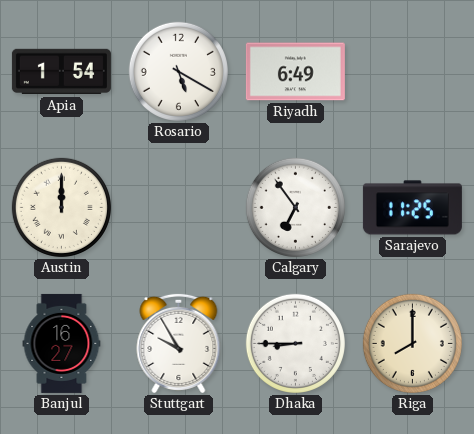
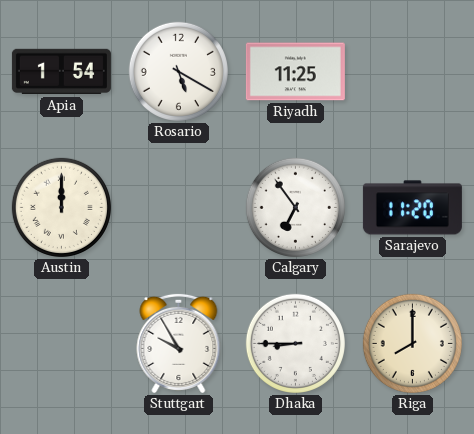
Riyadh: 6:49 -> 11:25 (295, 72)
Sarajevo: 11:25 -> 11:20 (412, 208)
Banjul: 16:27 -> none (62, 343)
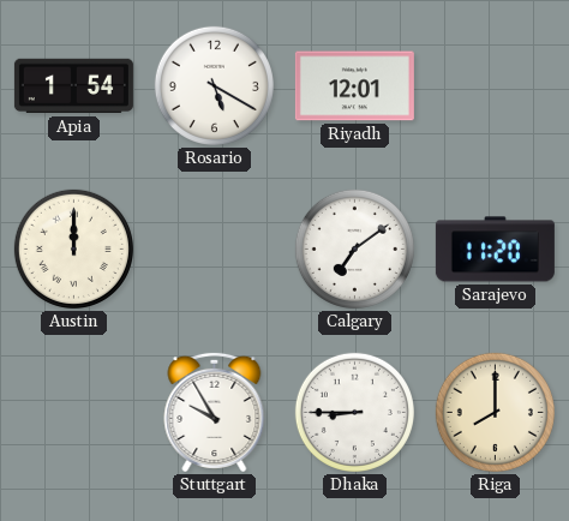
Riyadh: 11:25 -> 12:01 (354, 86)
Calgary: 6:54 -> 7:09 (354, 248)
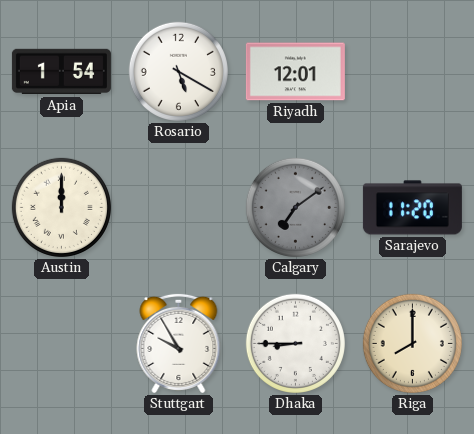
Calgary dial: white -> grey (295, 207)
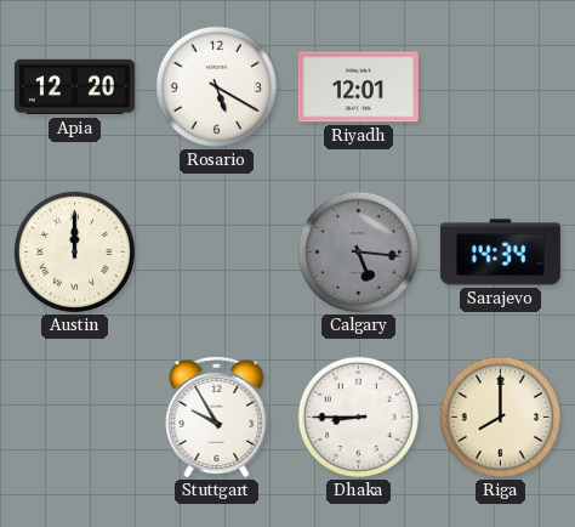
Apia: 1:54 -> 12:20 (74, 87)
Calgary: 7:09 -> 5:16 (358, 251)
Sarajevo: 11:20 -> 14:34 (500, 253)
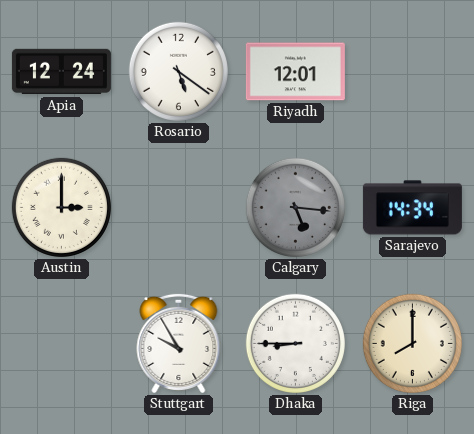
Apia: 12:20 -> 12:24 (61, 72)
Rosario: 5:20 -> 5:21 (178, 71)
Austin: 12:00 -> 3:00 (61, 207)
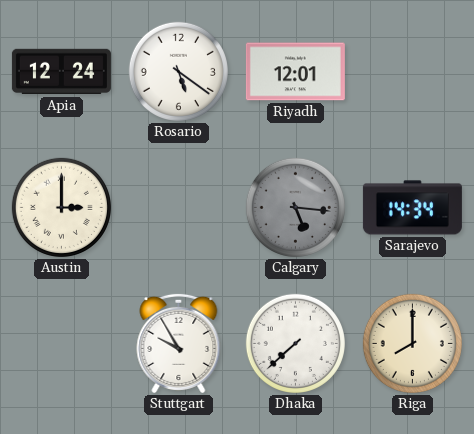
Dhaka: 8:45 -> 7:38 (295, 343)
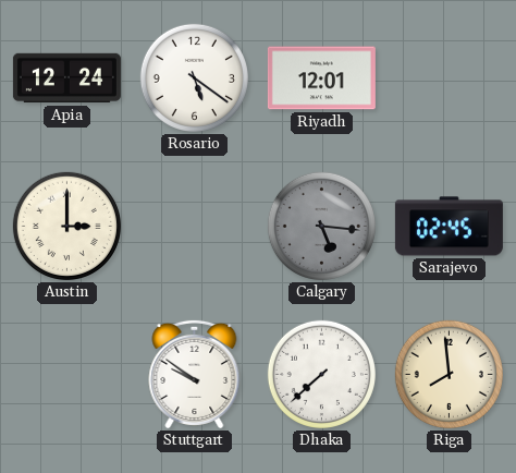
Sarajevo: 14:34 -> 02:45 (449, 227)
Stuttgart: 9:55 -> 9:51 (195, 374)
Riga: 8:00 -> 7:59 (449, 374)
